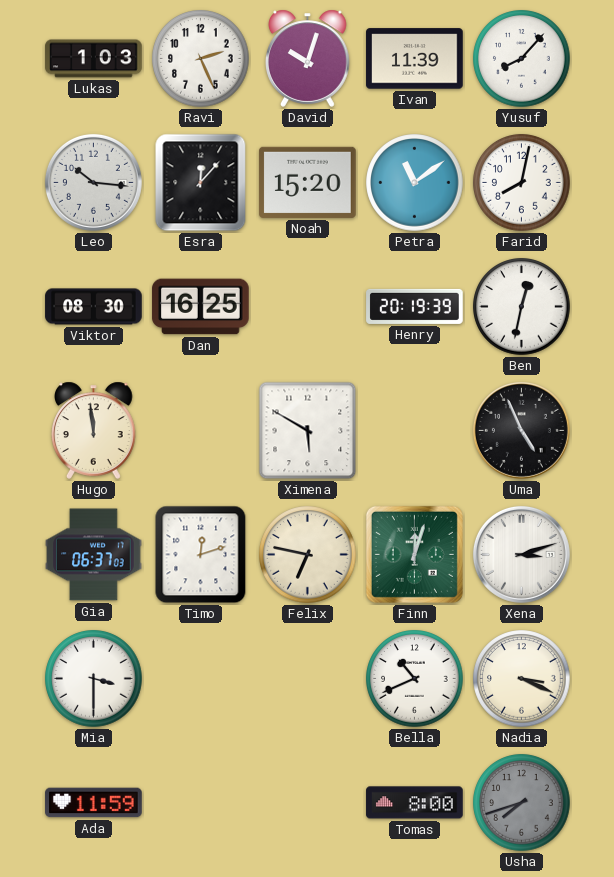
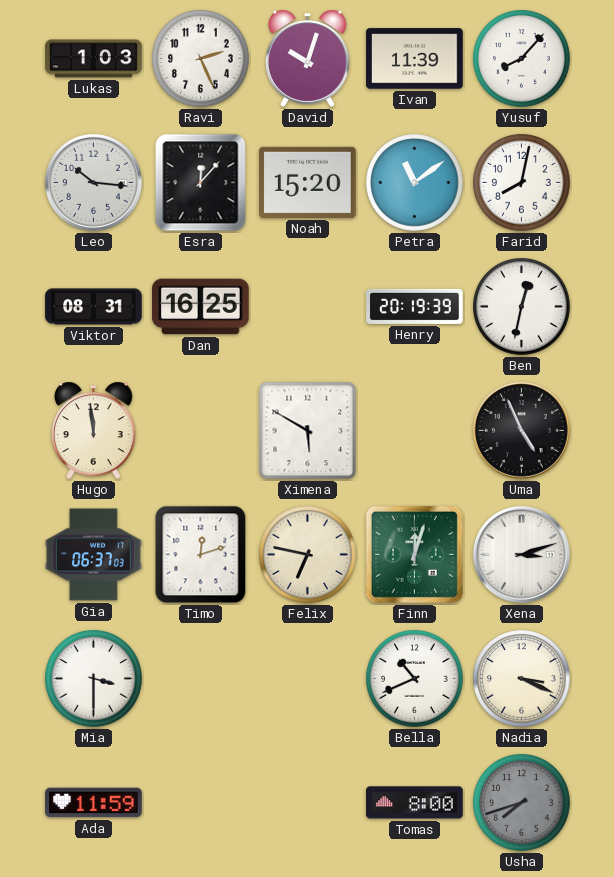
Viktor: 08:30 -> 08:31 (94, 307)
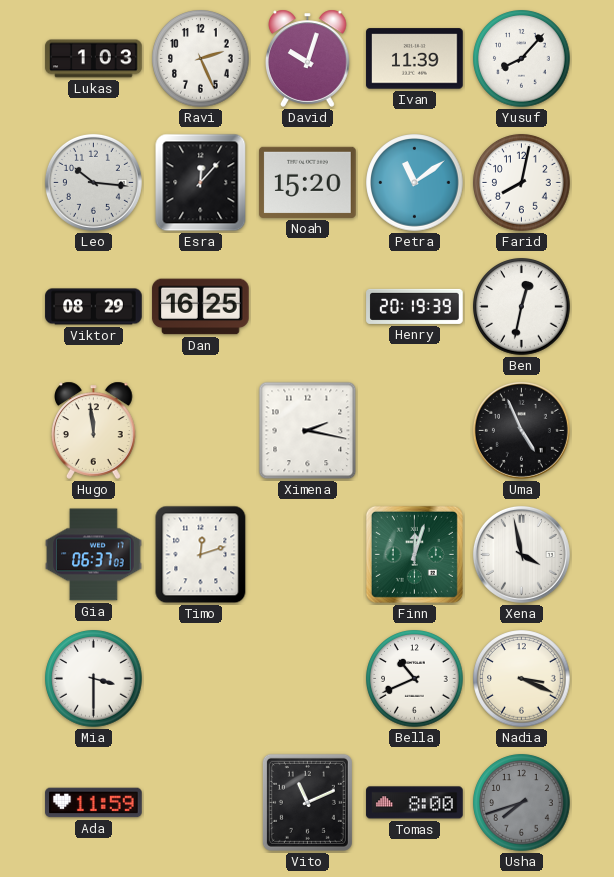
Viktor: 08:31 -> 08:29 (94, 307)
Ximena: 5:50 -> 2:17 (308, 431)
Felix: 6:47 -> none (308, 555)
Xena: 3:12 -> 3:58 (521, 554)
Vito: none -> 11:11 (307, 802)
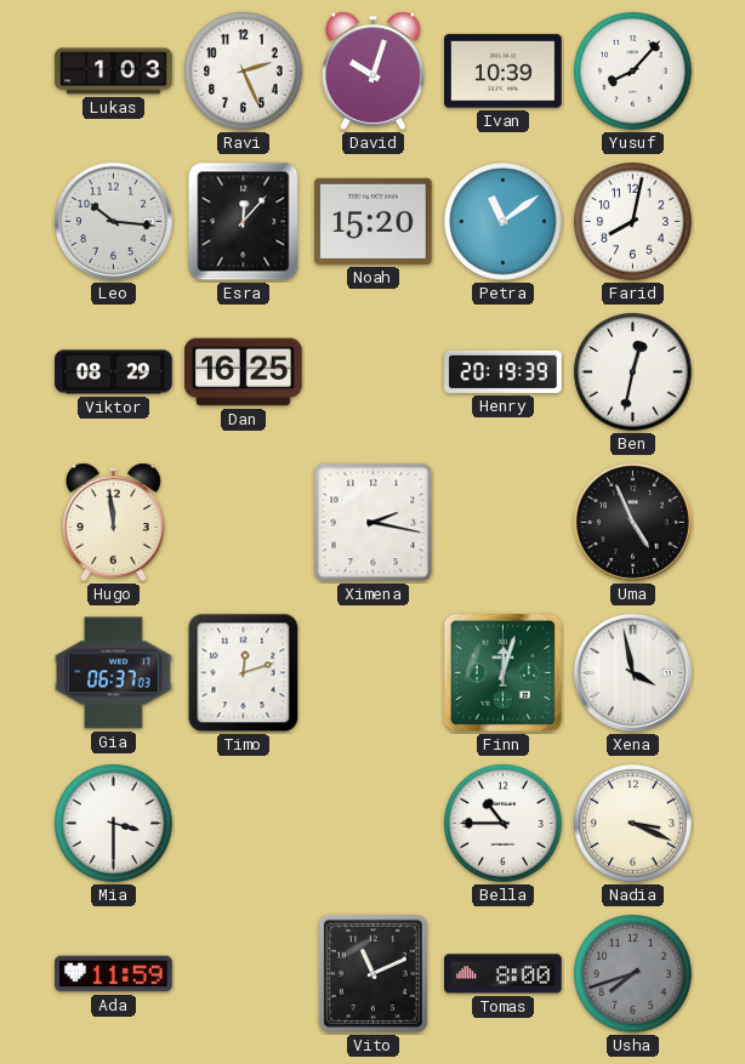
Ivan: 11:39 -> 10:39 (504, 72)
Bella: 10:41 -> 10:45 (504, 824)
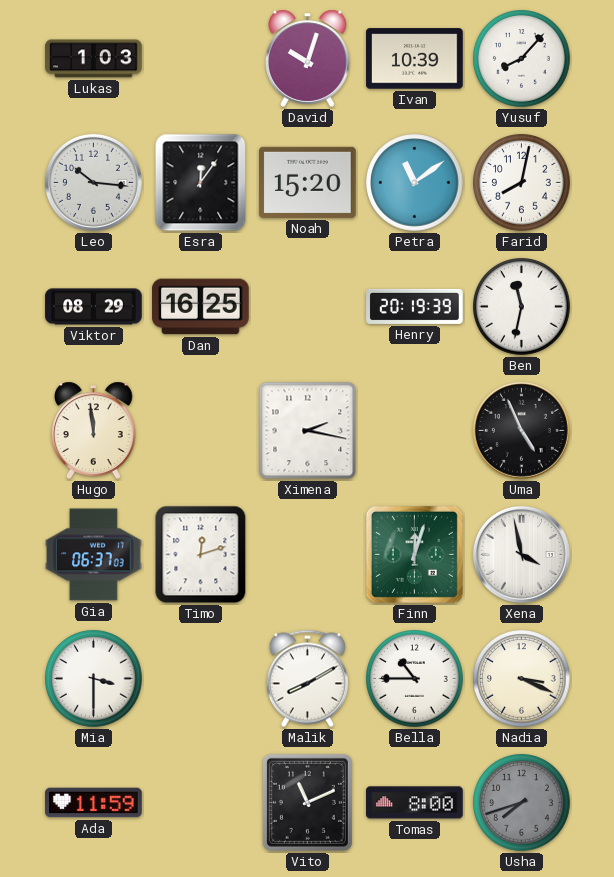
Ravi: 2:26 -> none (244, 72)
Esra: 12:07 -> 12:06 (201, 183)
Ben: 12:32 -> 11:32 (522, 307)
Malik: none -> 8:10 (307, 679)
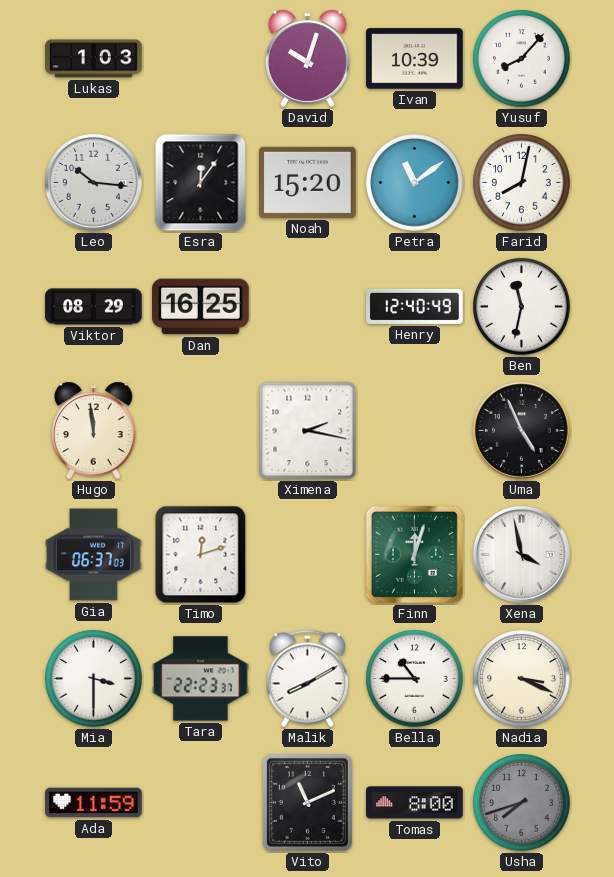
Henry: 20:19 -> 12:40 (415, 306)
Tara: none -> 22:23 (201, 679)
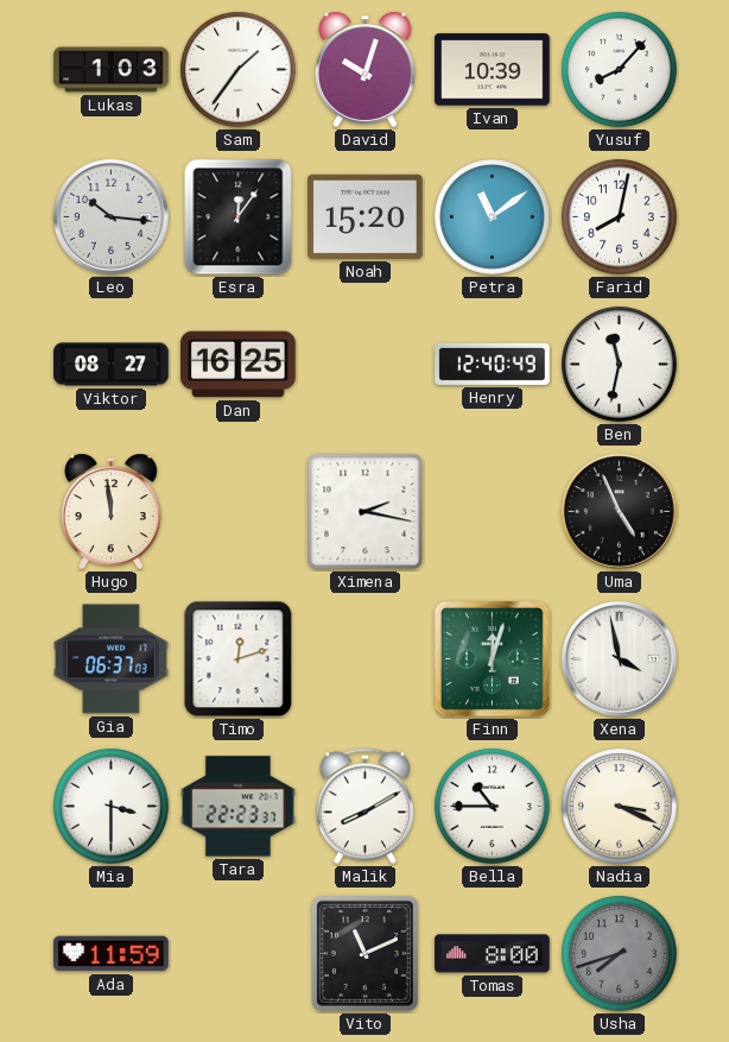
Sam: none -> 1:36 (239, 70)
Viktor: 08:29 -> 08:27 (112, 365)
